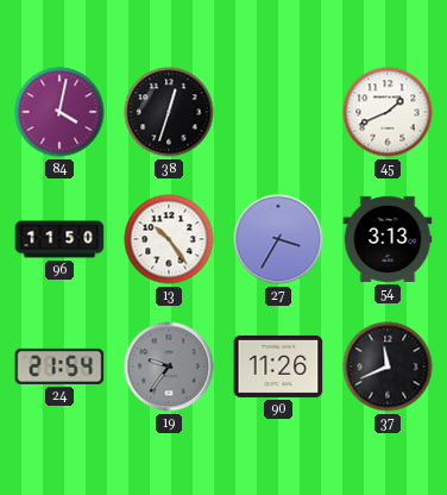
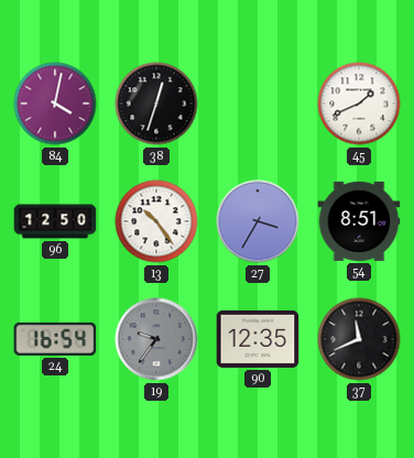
96: 11:50 -> 12:50 (55, 221)
54: 3:13 -> 8:51 (359, 221)
24: 21:54 -> 16:54 (55, 339)
90: 11:26 -> 12:35 (258, 339)
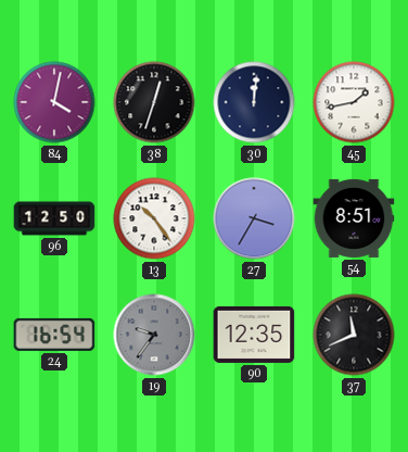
30: none -> 12:01 (254, 102)
45: 1:41 -> 1:43 (354, 102)
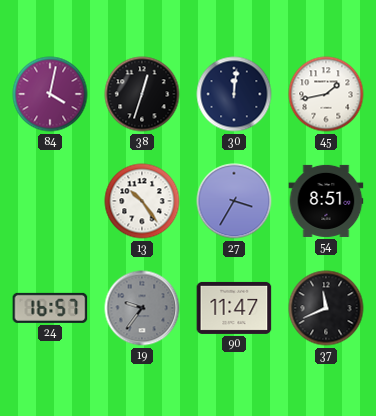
96: 12:50 -> none (54, 218)
24: 16:54 -> 16:57 (50, 308)
90: 12:35 -> 11:47 (234, 308)
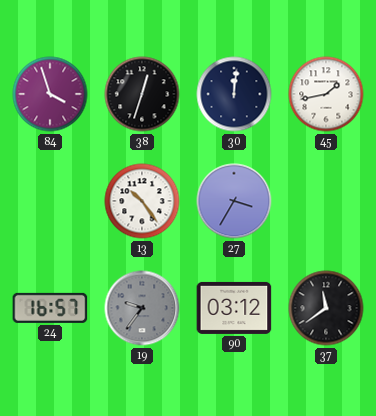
84: 4:02 -> 3:57 (50, 94)
54: 8:51 -> none (326, 201)
90: 11:47 -> 03:12 (234, 308)
37: 11:41 -> 11:39 (326, 308)
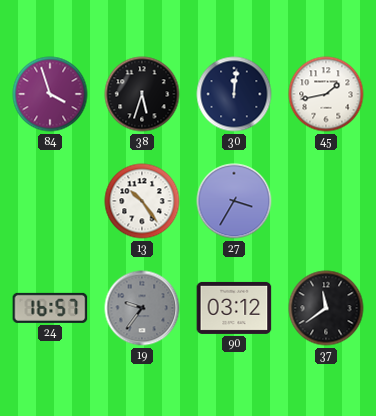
38: 12:33 -> 5:33 (142, 94)
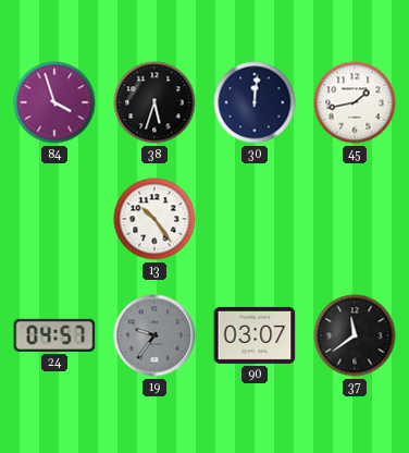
27: 3:35 -> none (234, 201)
24: 16:57 -> 04:57 (54, 335)
90: 03:12 -> 03:07 (255, 335)
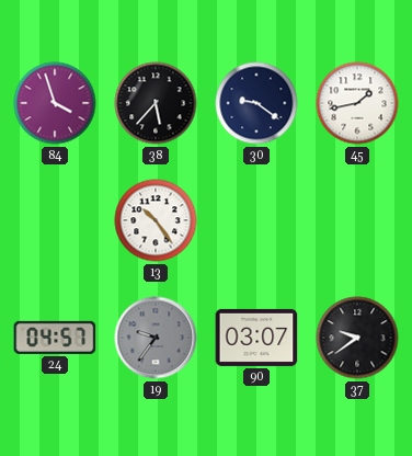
38: 5:33 -> 5:37 (156, 103)
30: 12:01 -> 9:21 (256, 103)
37: 11:39 -> 9:39 (357, 338)
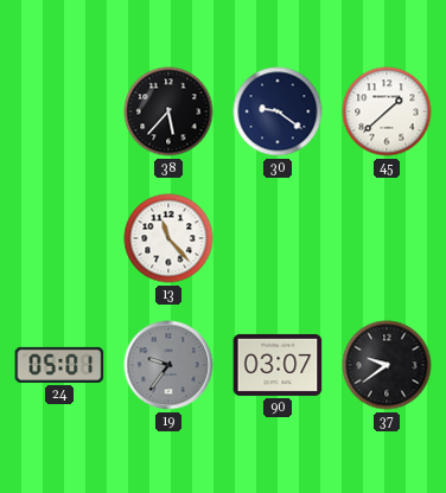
84: 3:57 -> none (55, 103)
45: 1:43 -> 1:38 (387, 111)
13: 10:24 -> 11:23 (168, 238)
24: 04:57 -> 05:01 (59, 365)
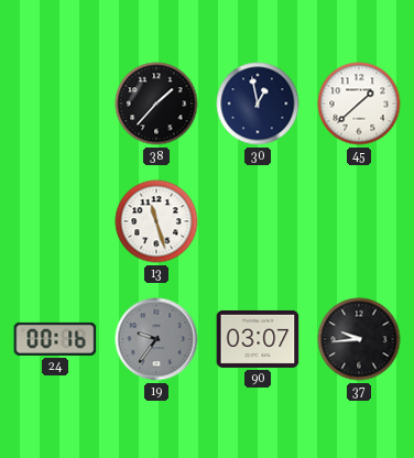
38: 5:37 -> 1:37 (156, 103)
30: 9:21 -> 12:58 (258, 103)
13: 11:23 -> 11:27 (156, 221)
24: 05:01 -> 00:16 (55, 339)
37: 9:39 -> 9:44 (359, 339)
